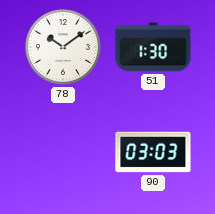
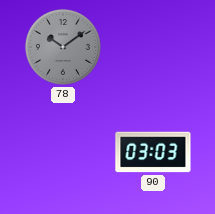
78 dial: white -> grey (63, 47)
51: 1:30 -> none (153, 47)
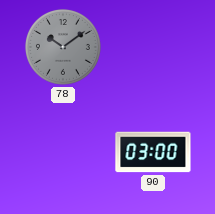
90: 03:03 -> 03:00 (153, 152)
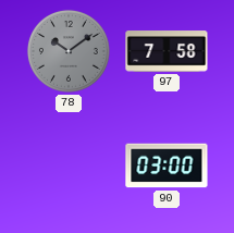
97: none -> 7:58 (167, 51)
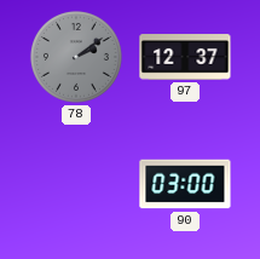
78: 10:09 -> 2:09 (76, 57)
97: 7:58 -> 12:37 (185, 57)
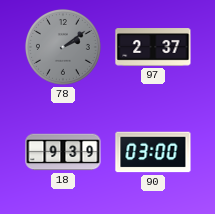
97: 12:37 -> 2:37 (153, 47)
18: none -> 9:39 (63, 152)
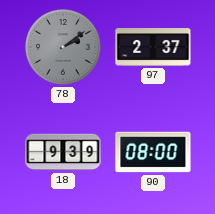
90: 03:00 -> 08:00 (153, 152)
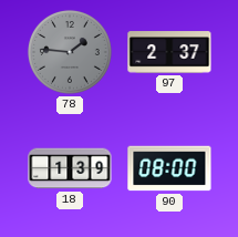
78: 2:09 -> 1:46 (70, 52)
18: 9:39 -> 1:39 (70, 168)
